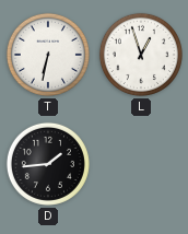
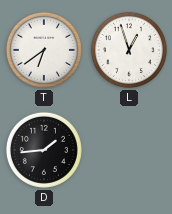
T: 6:32 -> 6:39 (44, 50)
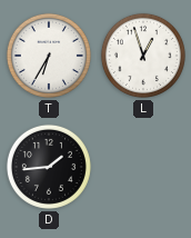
T: 6:39 -> 6:35 (49, 56)
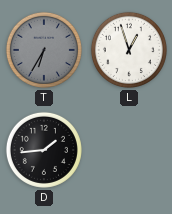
T dial: white -> grey (44, 50)
